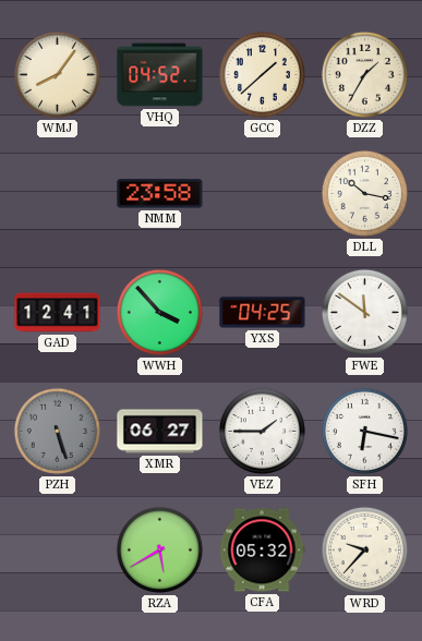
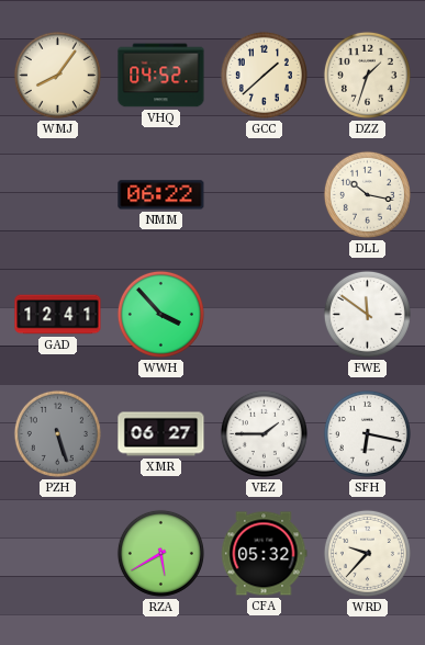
DZZ: 1:35 -> 1:33 (367, 75)
NMM: 23:58 -> 06:22 (161, 195)
YXS: 04:25 -> none (263, 313)
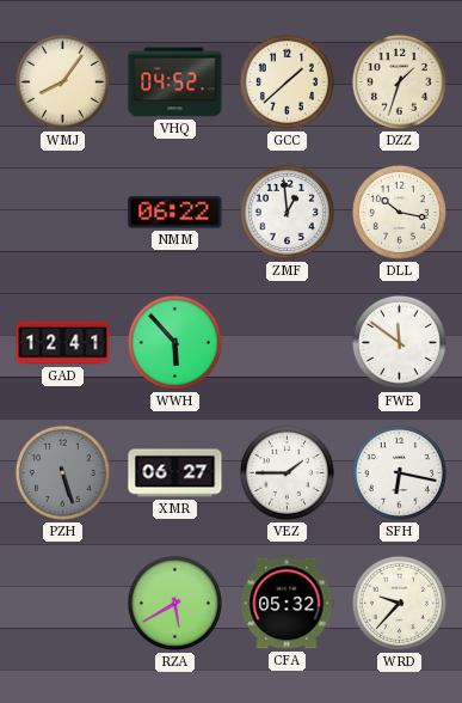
ZMF: none -> 12:59 (287, 212)
WWH: 3:53 -> 5:53 (174, 342)
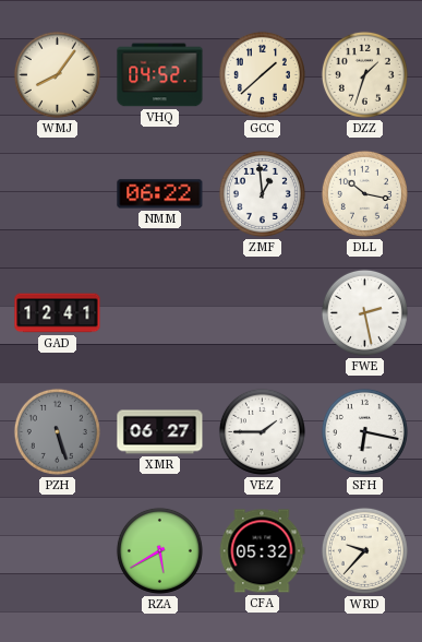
WWH: 5:53 -> none (174, 342)
FWE: 11:51 -> 2:28 (364, 312)
